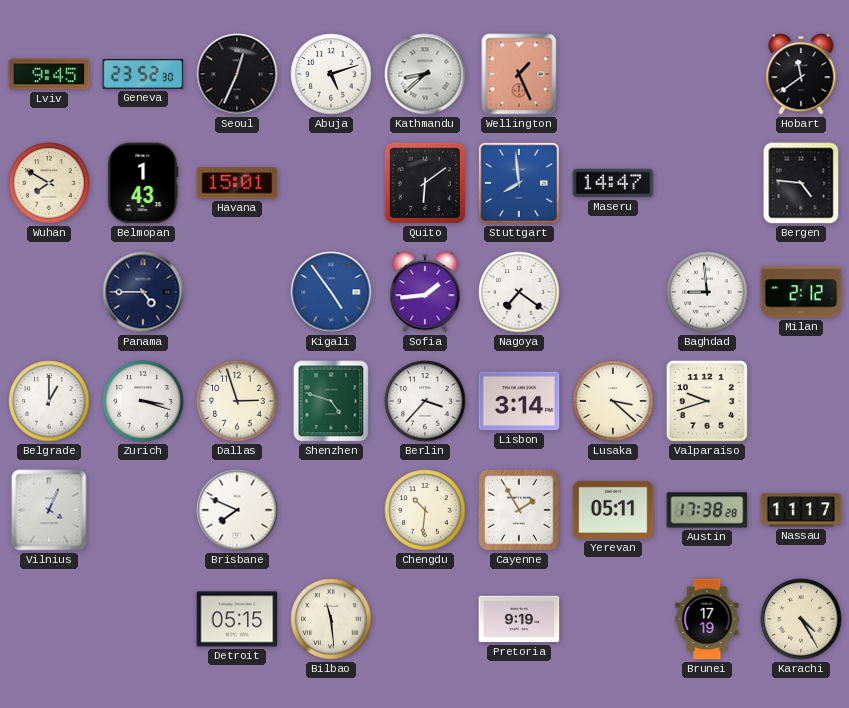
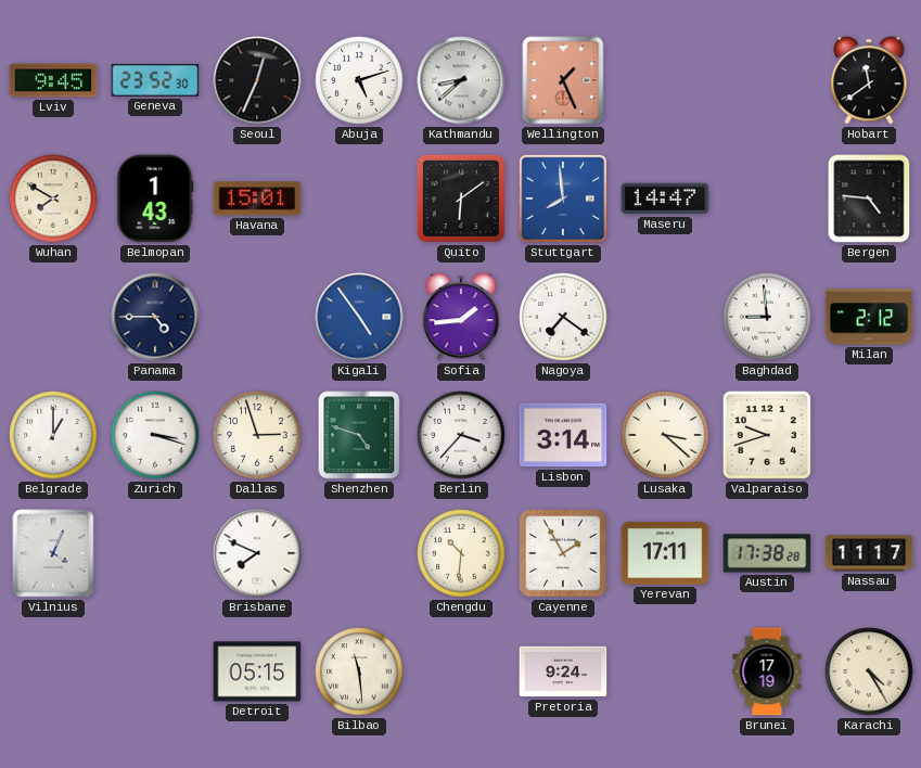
Yerevan: 05:11 -> 17:11 (665, 553)
Pretoria: 9:19 -> 9:24 (563, 671)
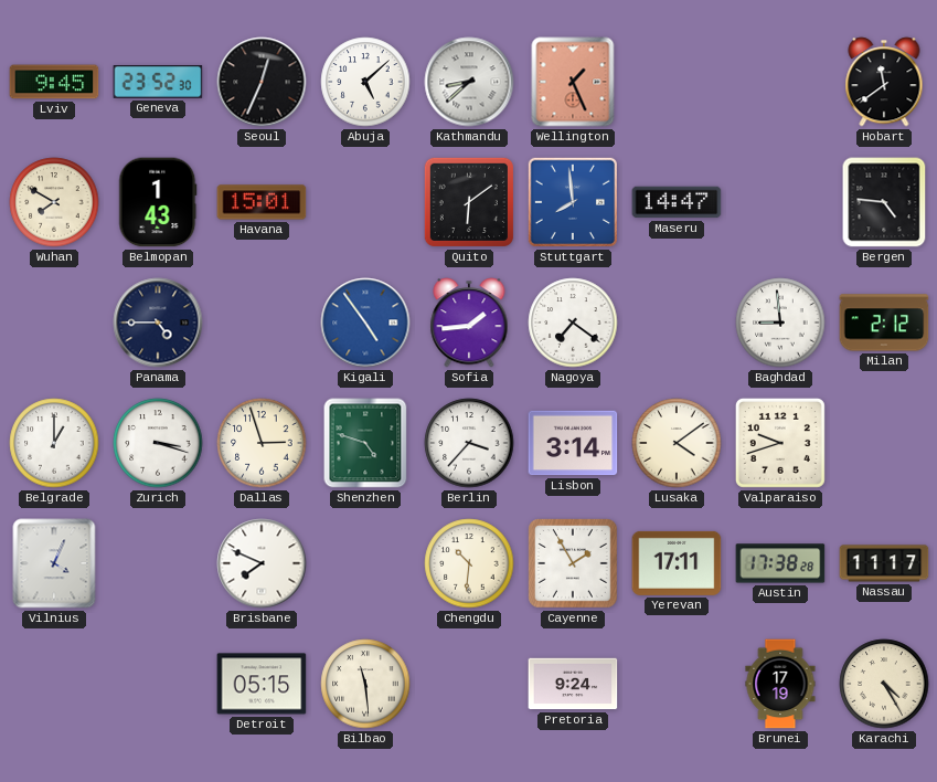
Abuja: 5:12 -> 5:08 (365, 82)
Lusaka: 3:22 -> 4:09 (677, 443)
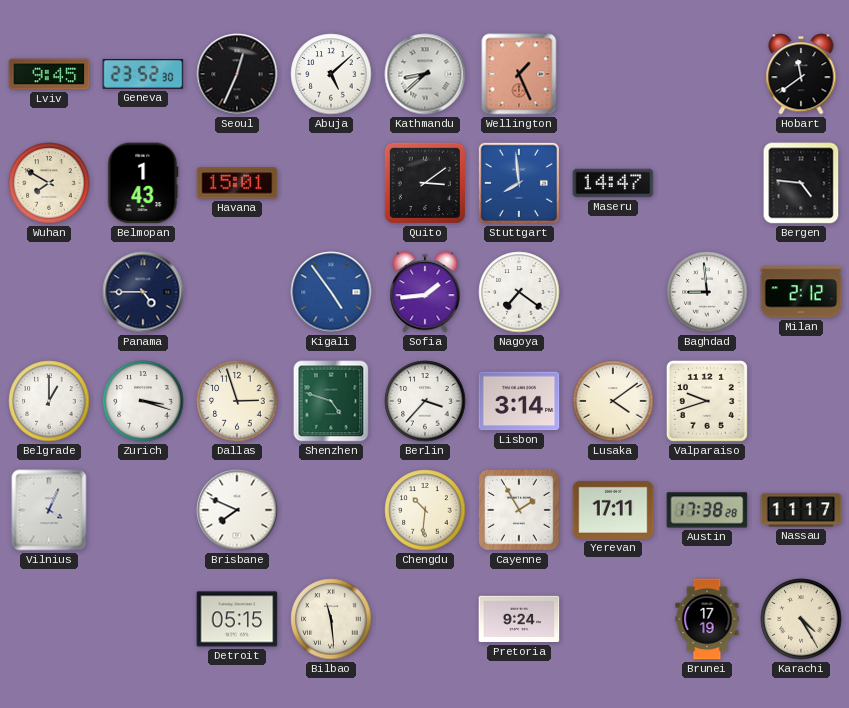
Quito: 6:09 -> 3:09 (425, 183)
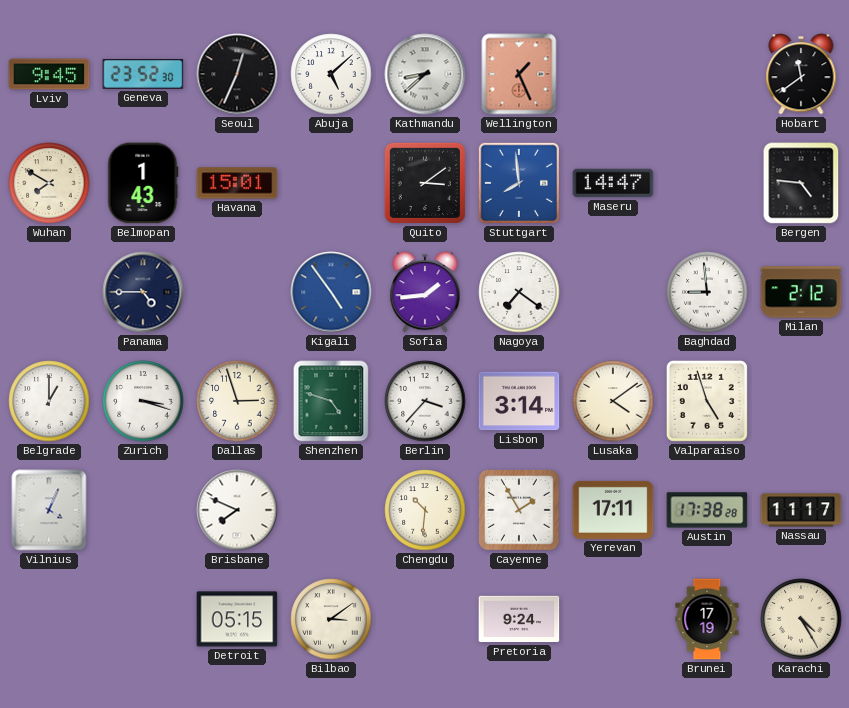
Valparaiso: 9:42 -> 4:57 (707, 401)
Bilbao: 11:29 -> 3:09 (331, 619)
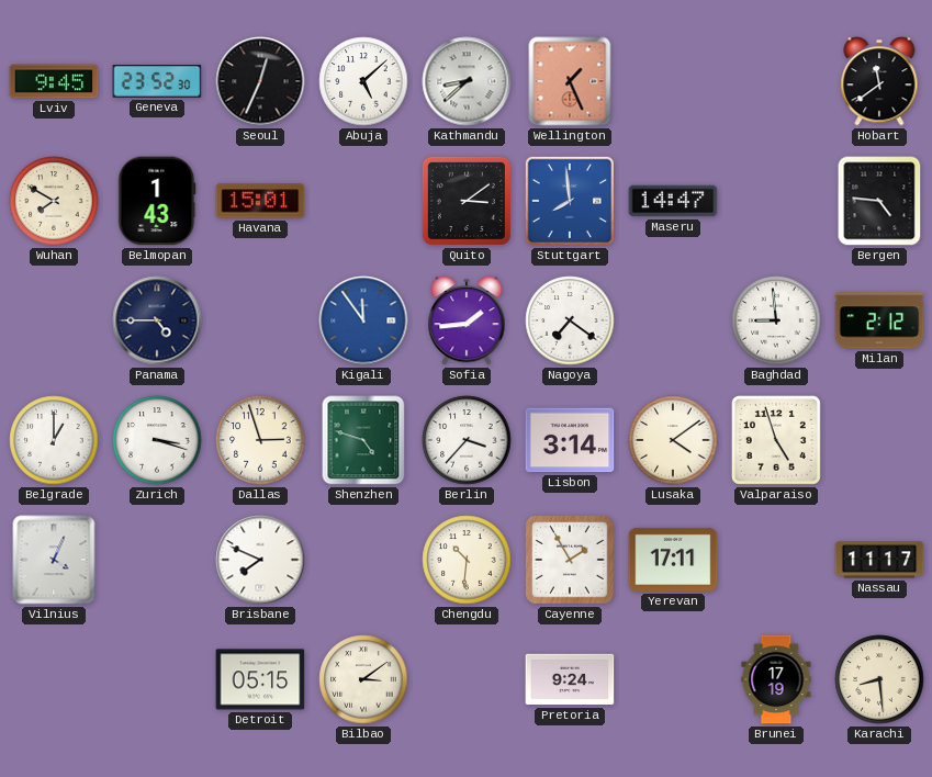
Kigali: 4:54 -> 11:54 (363, 320)
Austin: 17:38 -> none (707, 510)
Karachi: 4:25 -> 8:29 (879, 679)
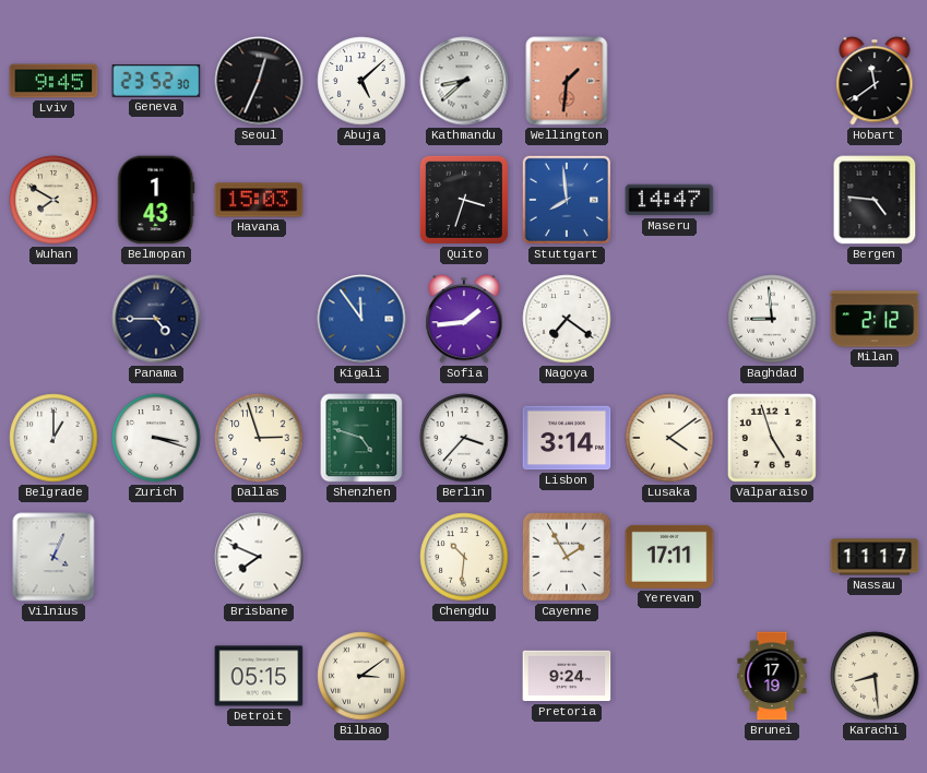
Wellington: 1:26 -> 1:31 (567, 81)
Havana: 15:01 -> 15:03 (259, 200)
Quito: 3:09 -> 3:33 (464, 200)
